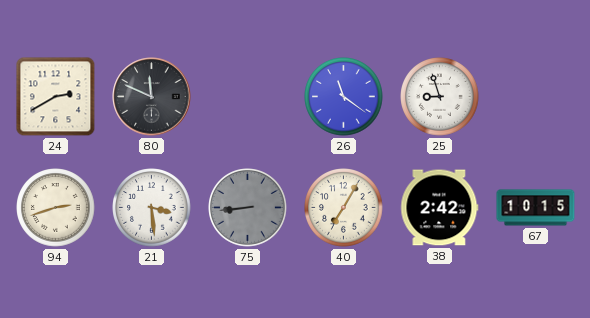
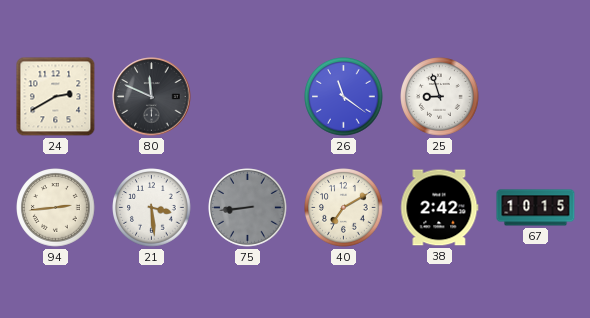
94: 2:42 -> 2:44 (56, 208)
40: 7:05 -> 7:10 (344, 208)
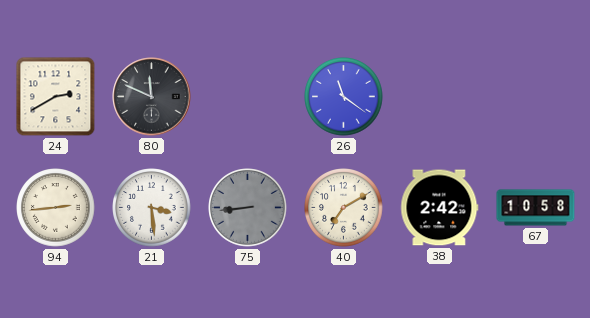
25: 8:57 -> none (440, 97)
67: 10:15 -> 10:58 (536, 208)
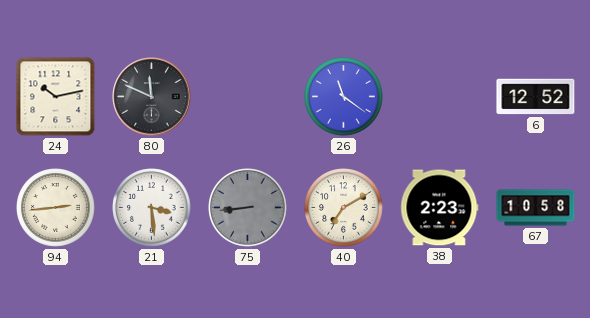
24: 2:40 -> 10:13 (56, 97)
6: none -> 12:52 (536, 97)
38: 2:42 -> 2:23 (440, 208)
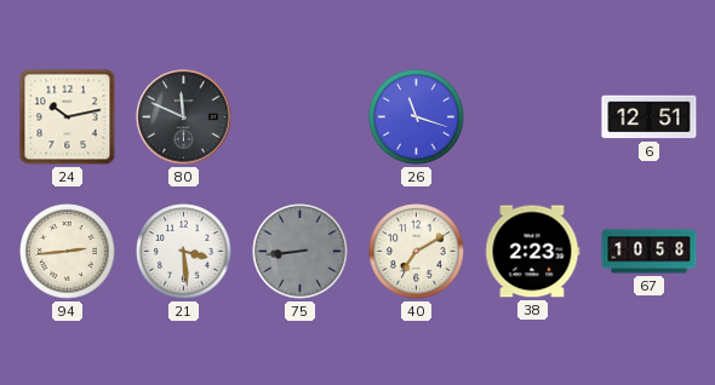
26: 11:21 -> 11:18 (417, 117)
6: 12:52 -> 12:51 (650, 117)
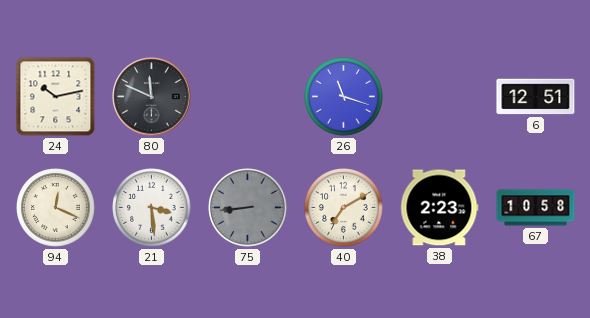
94: 2:44 -> 12:19 (56, 208)
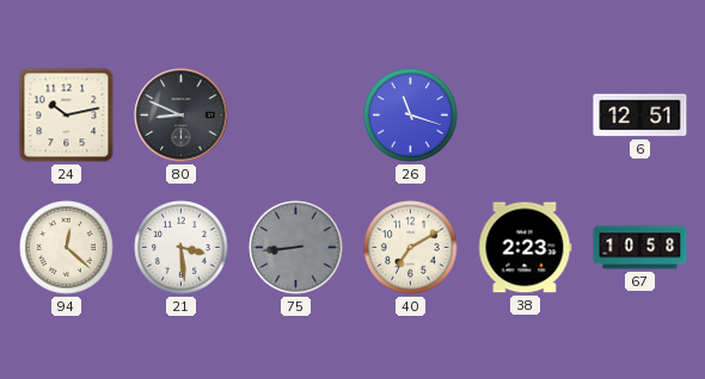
80: 11:49 -> 8:49 (182, 116)
94: 12:19 -> 12:22 (67, 248)
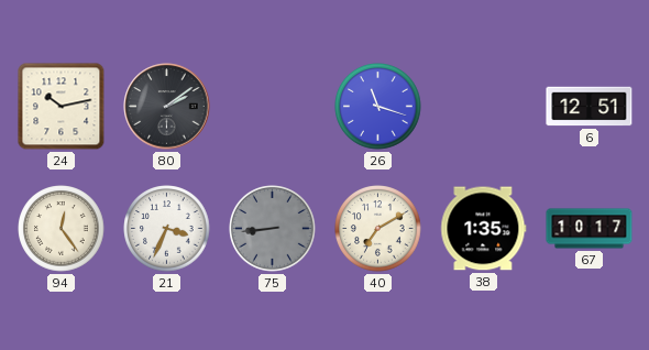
80: 8:49 -> 2:09 (167, 107)
94: 12:22 -> 12:24 (62, 229)
21: 3:29 -> 3:34 (167, 229)
38: 2:23 -> 1:35 (484, 229)
67: 10:58 -> 10:17 (590, 229)
